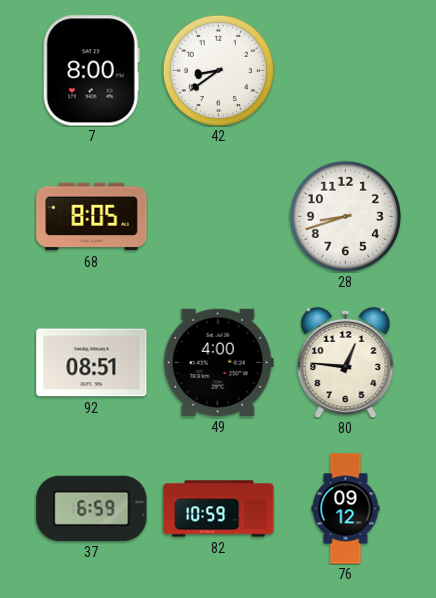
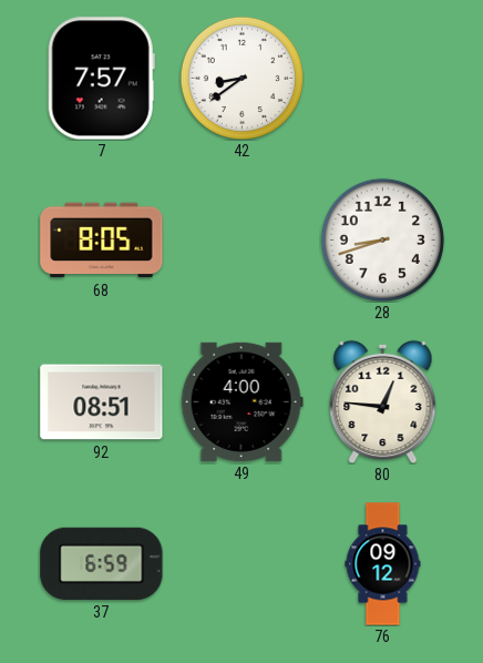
7: 8:00 -> 7:57 (101, 79)
82: 10:59 -> none (219, 509)
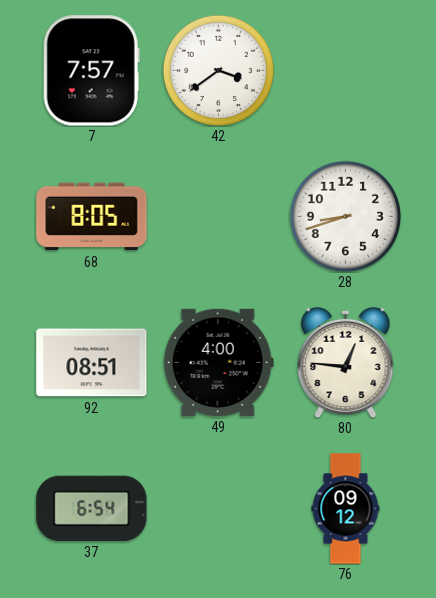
42: 8:39 -> 3:39 (218, 70)
37: 6:59 -> 6:54 (92, 508)
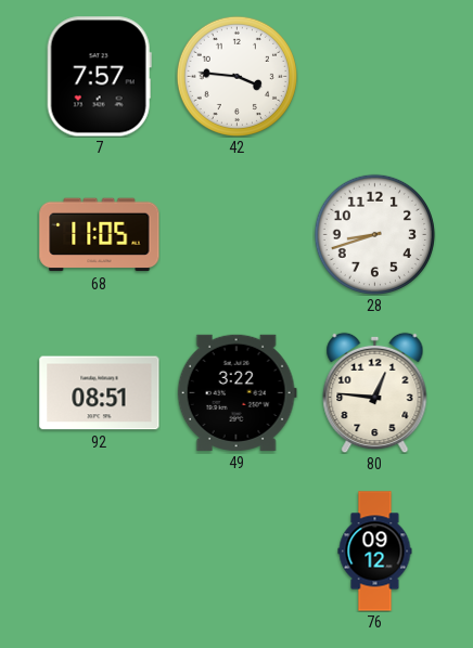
42: 3:39 -> 3:46 (237, 76)
68: 8:05 -> 11:05 (100, 235)
49: 4:00 -> 3:22 (237, 392)
37: 6:54 -> none (92, 508)
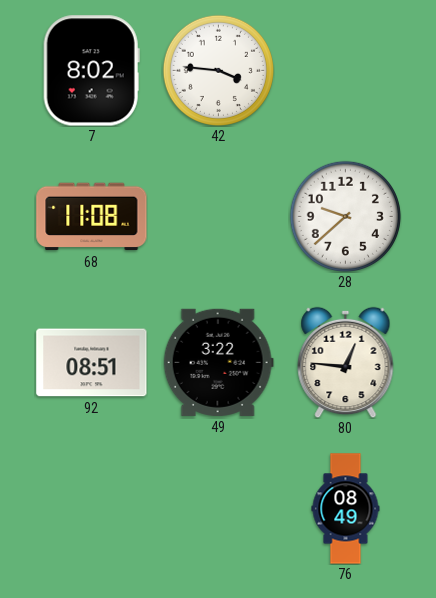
7: 7:57 -> 8:02 (91, 71)
68: 11:05 -> 11:08 (92, 217)
28: 8:42 -> 9:38 (345, 216)
76: 09:12 -> 08:49 (346, 509)
